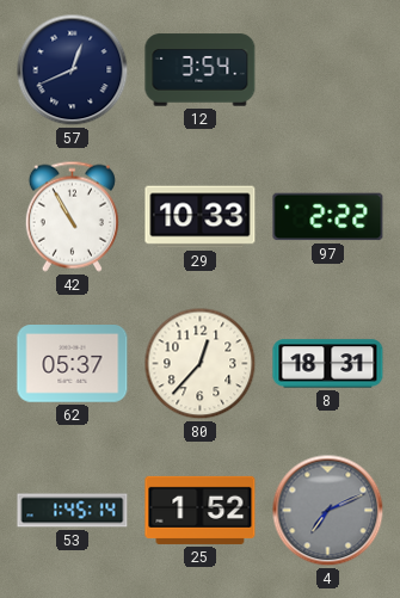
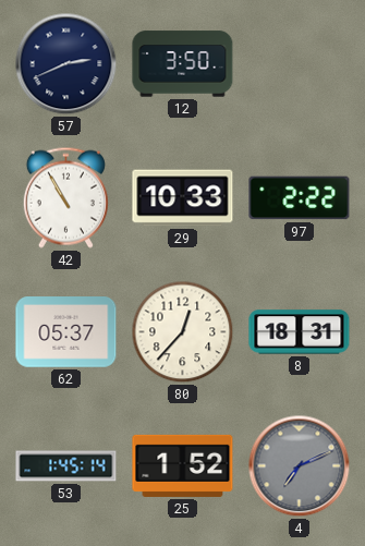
57: 12:41 -> 2:41 (66, 64)
12: 3:54 -> 3:50 (183, 64)
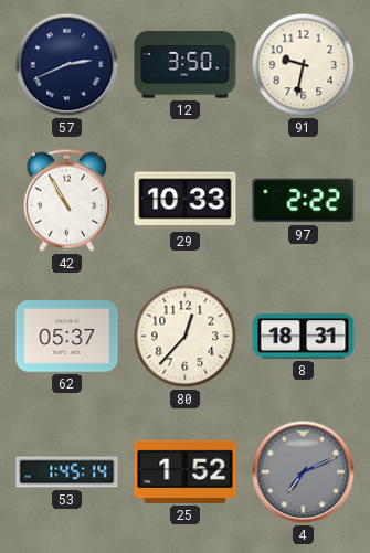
91: none -> 9:32 (304, 65)
